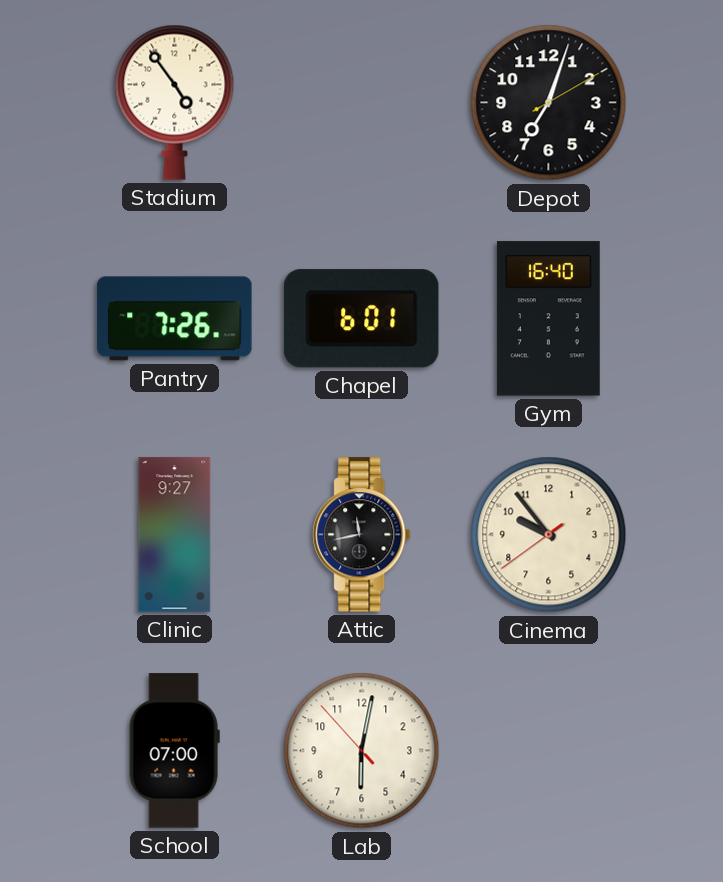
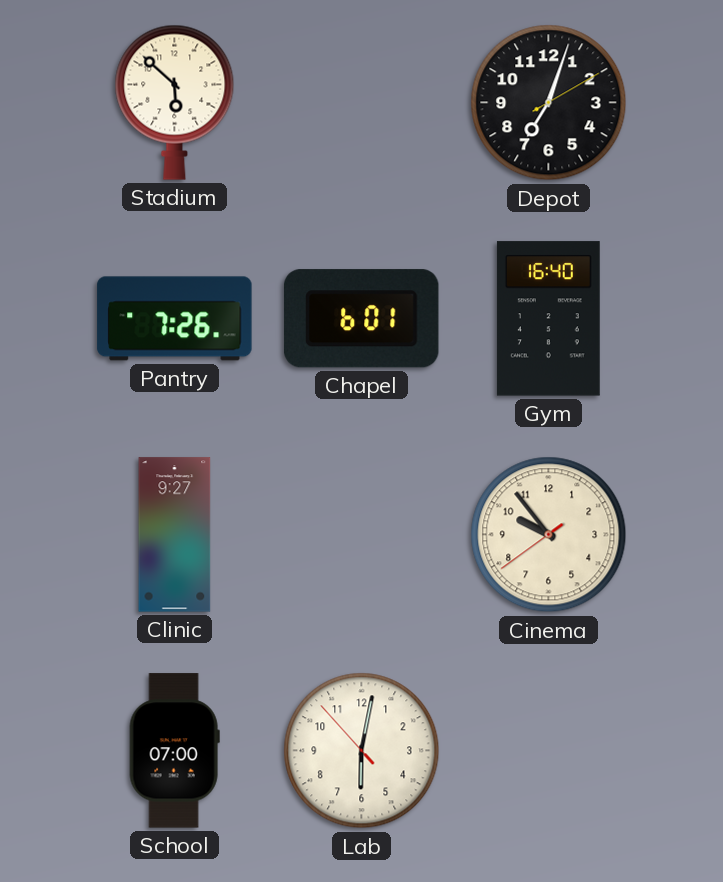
Stadium: 4:54 -> 5:52 (175, 102)
Attic: 11:43 -> none (362, 535)
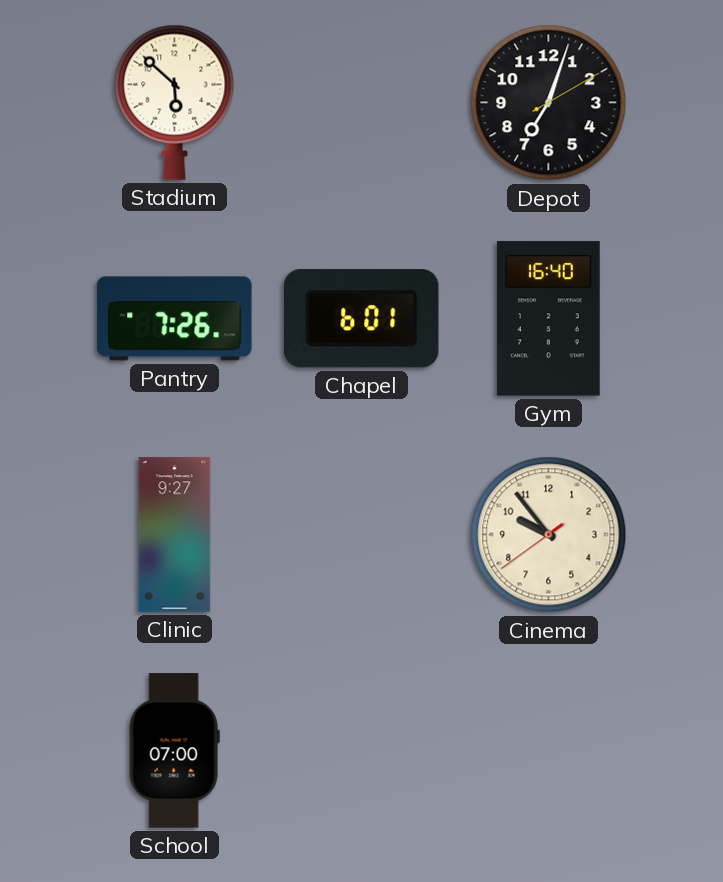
Lab: 6:01 -> none (362, 751)
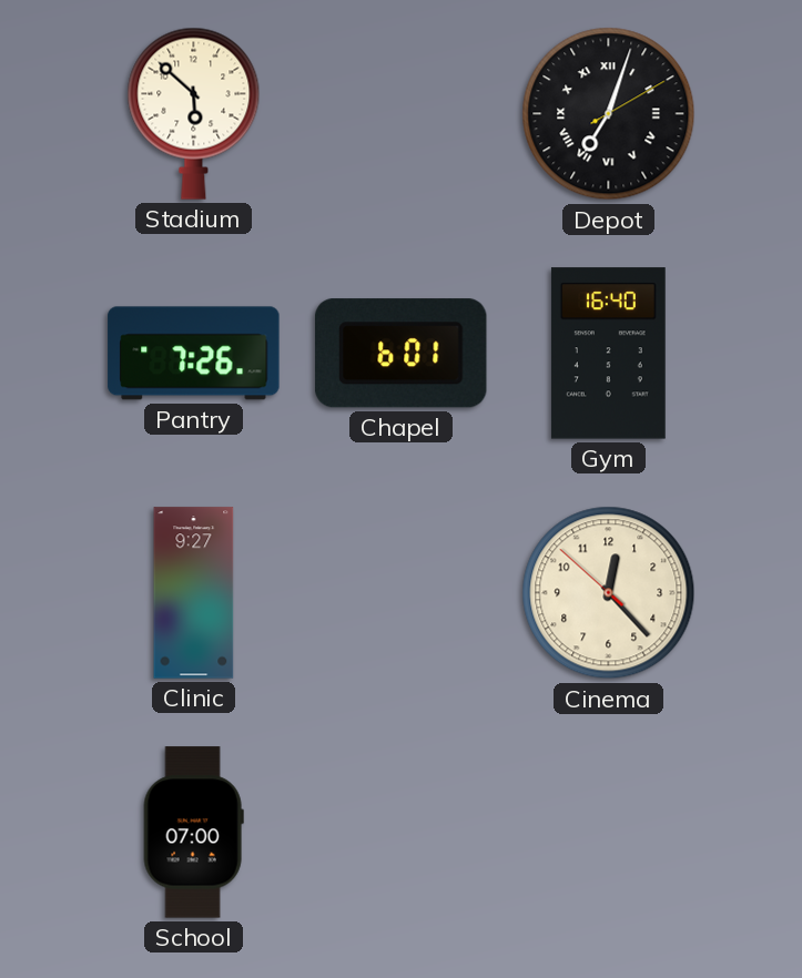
Depot numerals: Arabic -> Roman (609, 114)
Cinema: 9:53 -> 12:22 (609, 593)
